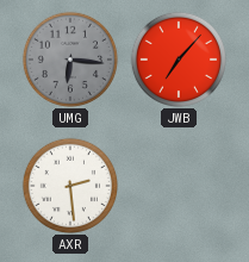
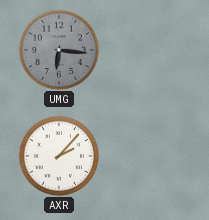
JWB: 7:07 -> none (179, 60)
AXR: 2:29 -> 2:07 (59, 156)
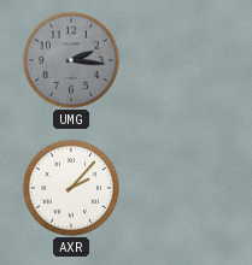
UMG: 6:16 -> 2:16 (71, 60)
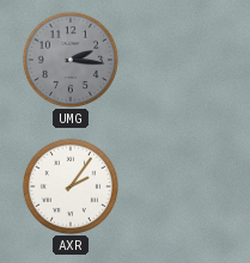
AXR: 2:07 -> 2:06 (71, 186)
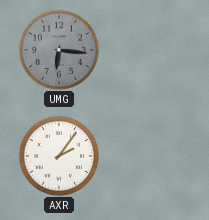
UMG: 2:16 -> 6:16 (59, 50)
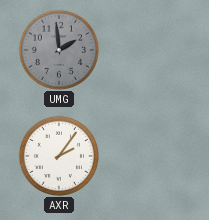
UMG: 6:16 -> 1:59 (59, 50)
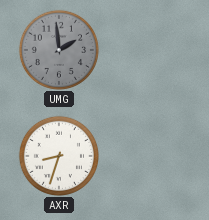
AXR: 2:06 -> 8:33 (59, 156)
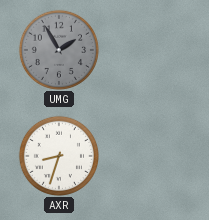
UMG: 1:59 -> 1:55 (59, 50)
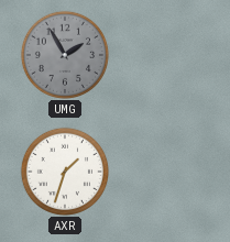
AXR: 8:33 -> 1:33 (65, 172)
